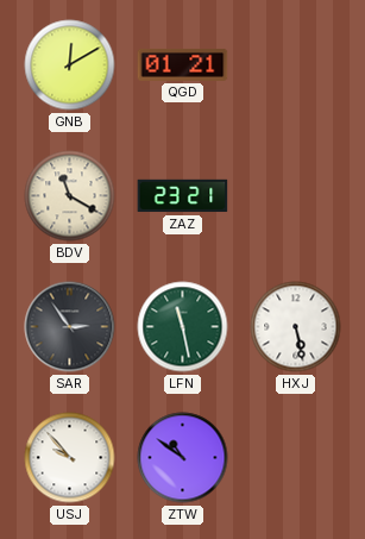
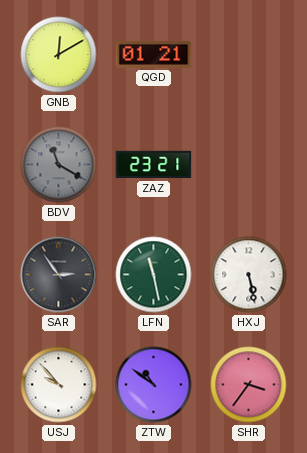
BDV dial: cream -> grey (59, 165)
SHR: none -> 3:36 (249, 385)
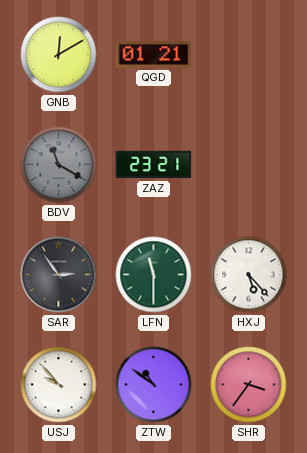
LFN: 11:28 -> 11:30 (154, 275)
HXJ: 5:28 -> 5:23 (249, 275)
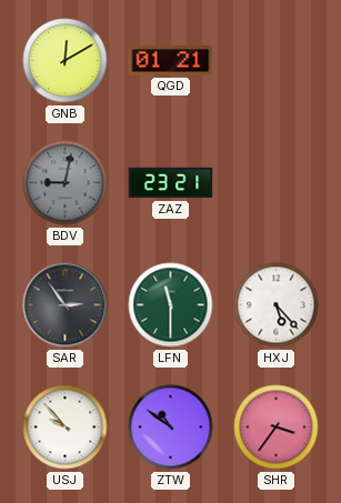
BDV: 11:20 -> 9:02 (66, 183)
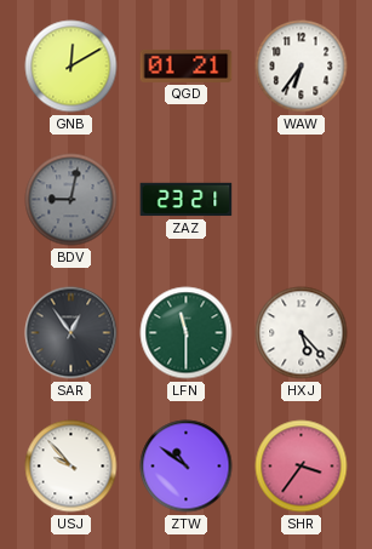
WAW: none -> 6:36 (302, 67)
SAR: 2:54 -> 12:54 (71, 333)
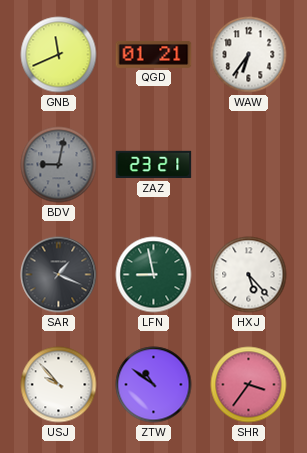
GNB: 12:10 -> 11:41 (59, 55)
SAR: 12:54 -> 1:19 (59, 275)
LFN: 11:30 -> 8:58 (154, 275)
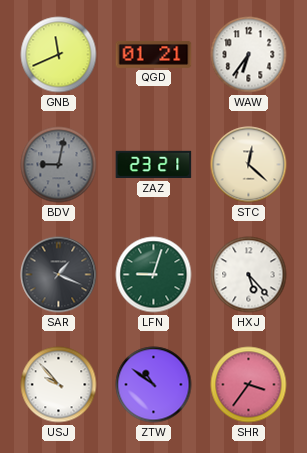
STC: none -> 12:22 (249, 165)
LFN: 8:58 -> 9:03 (154, 275)
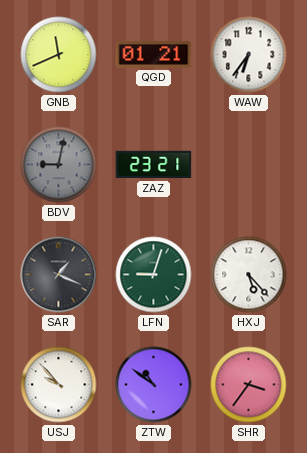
STC: 12:22 -> none (249, 165)
